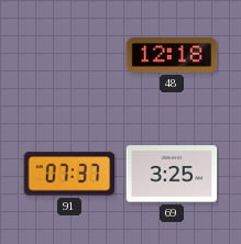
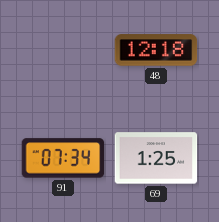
91: 07:37 -> 07:34 (63, 158)
69: 3:25 -> 1:25 (156, 158)
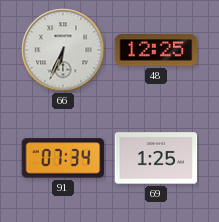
66: none -> 6:34 (63, 50)
48: 12:18 -> 12:25 (156, 50)
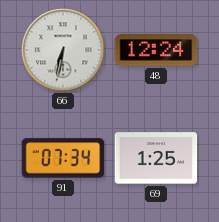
66: 6:34 -> 6:32 (63, 50)
48: 12:25 -> 12:24 (156, 50)
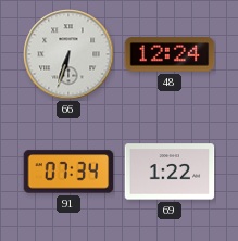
66: 6:32 -> 6:33 (68, 54)
69: 1:25 -> 1:22 (170, 172)
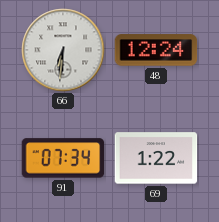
66: 6:33 -> 6:31 (63, 50)
